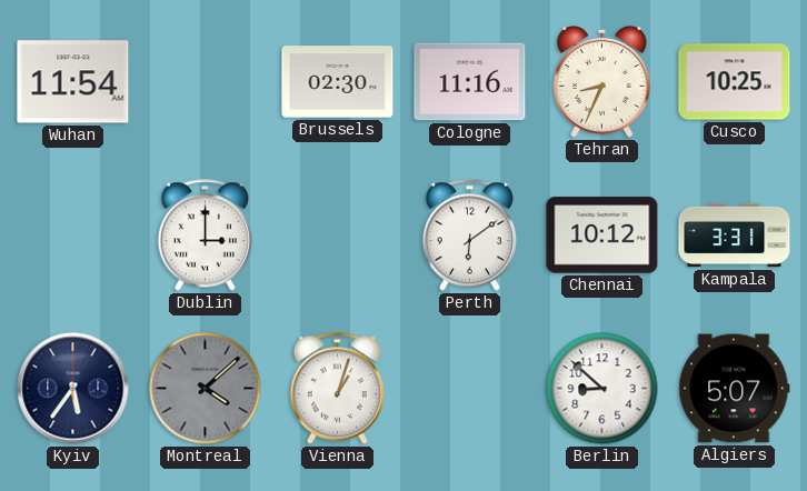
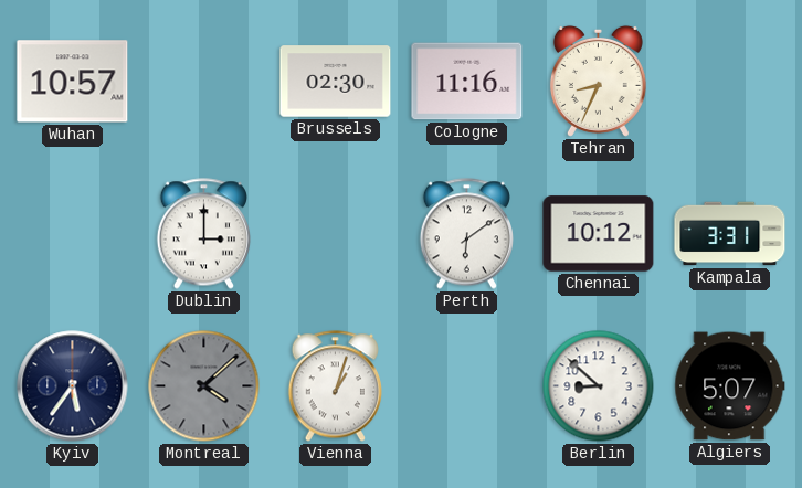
Wuhan: 11:54 -> 10:57 (73, 82)
Cusco: 10:25 -> none (735, 82)
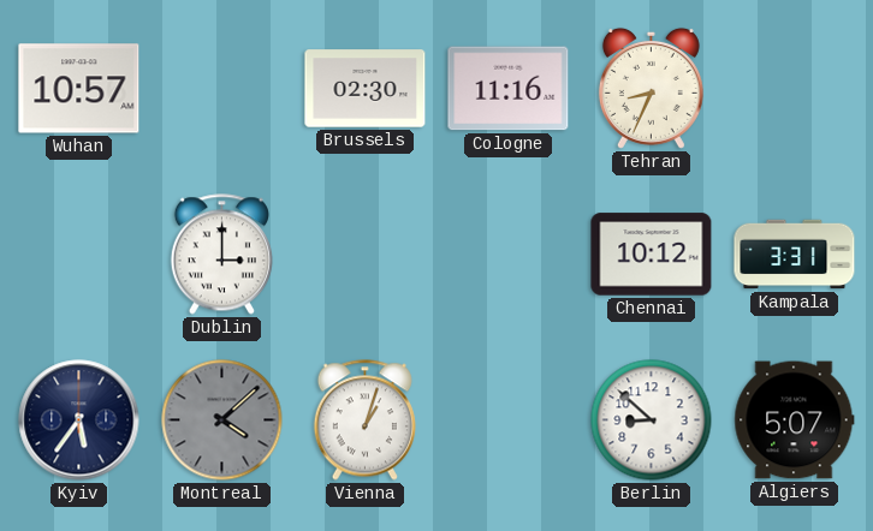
Perth: 6:09 -> none (466, 234)
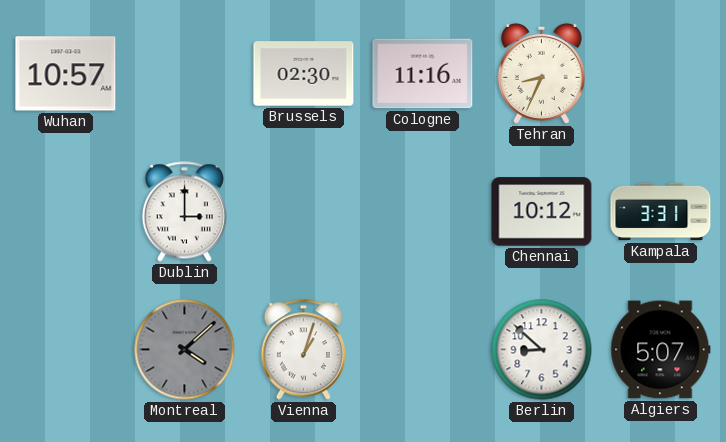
Kyiv: 5:36 -> none (79, 420)
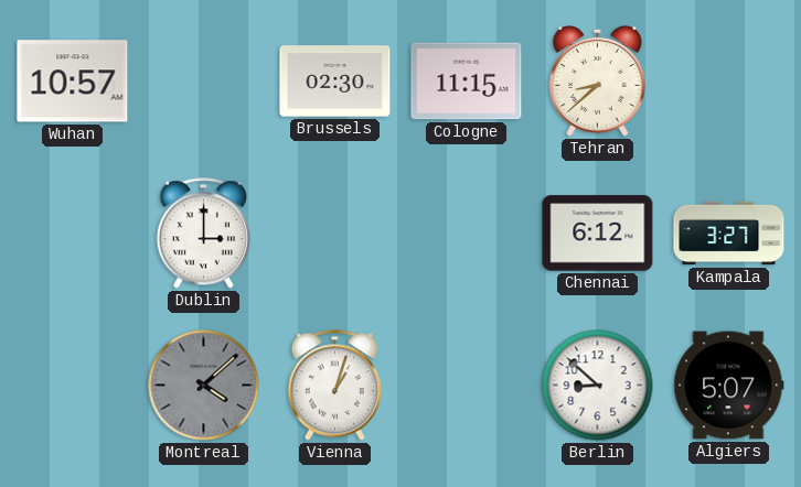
Cologne: 11:16 -> 11:15 (467, 82)
Tehran: 8:34 -> 8:38 (597, 80)
Chennai: 10:12 -> 6:12 (598, 234)
Kampala: 3:31 -> 3:27 (729, 234)
